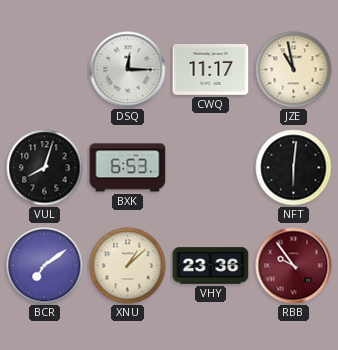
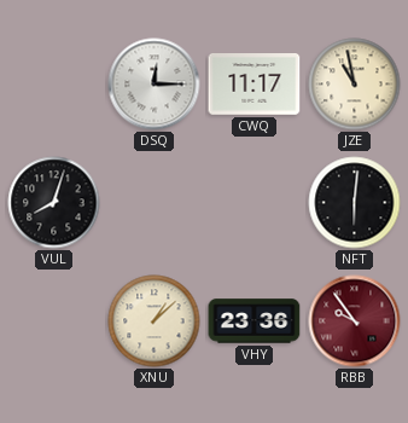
BXK: 6:53 -> none (128, 168)
BCR: 7:09 -> none (45, 266)
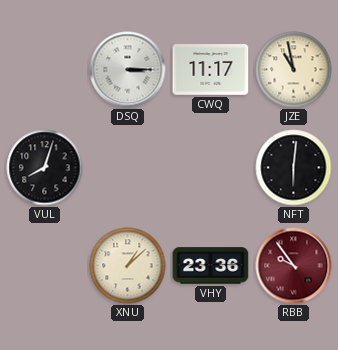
DSQ: 12:15 -> 3:15 (128, 70)
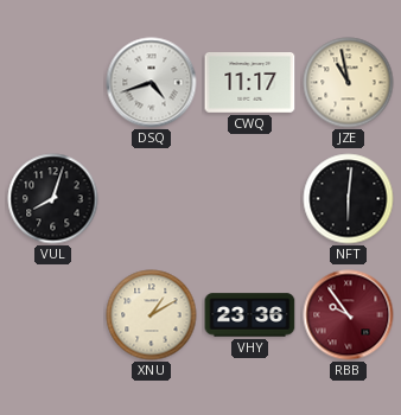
DSQ: 3:15 -> 4:42 (152, 83)
XNU: 1:08 -> 1:10 (152, 315)
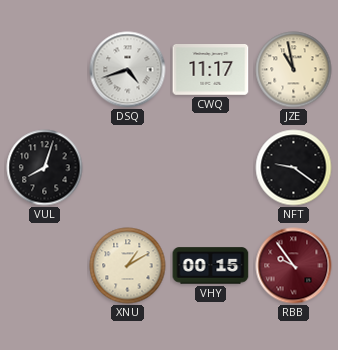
NFT: 6:01 -> 9:21 (294, 168)
VHY: 23:36 -> 00:15 (211, 266)
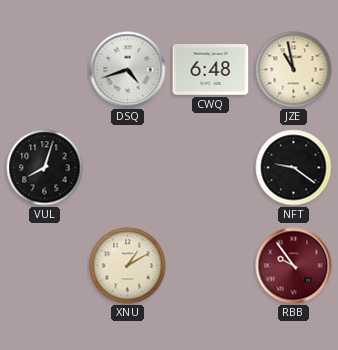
CWQ: 11:17 -> 6:48 (211, 70)
VHY: 00:15 -> none (211, 266)
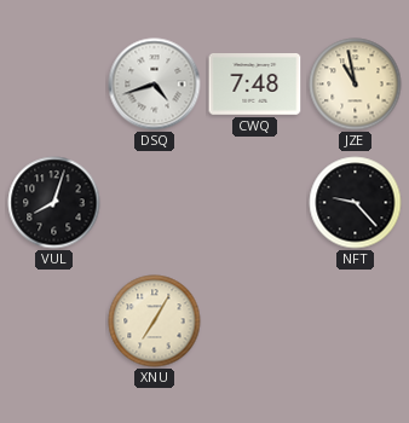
CWQ: 6:48 -> 7:48 (255, 85)
NFT: 9:21 -> 9:23 (356, 203)
XNU: 1:10 -> 7:05 (155, 321)
RBB: 9:54 -> none (294, 266)
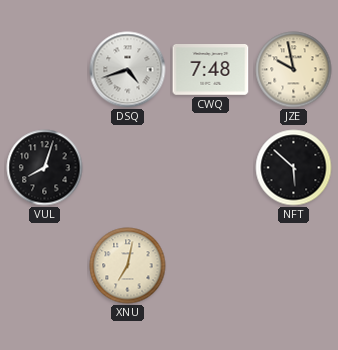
JZE: 10:58 -> 9:58 (294, 70)
NFT: 9:23 -> 5:52 (294, 168)
XNU: 7:05 -> 7:02 (128, 266)
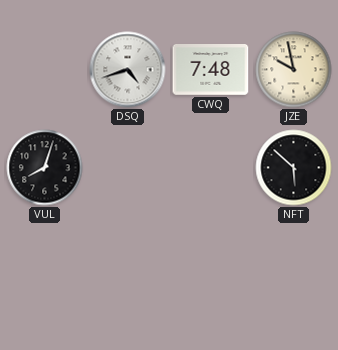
XNU: 7:02 -> none (128, 266)
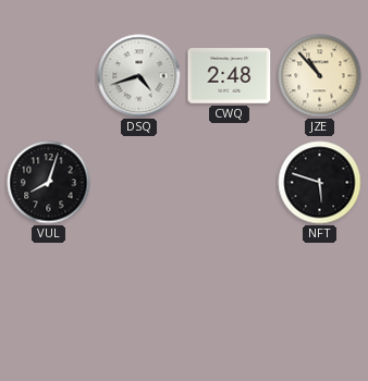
CWQ: 7:48 -> 2:48 (230, 76)
JZE: 9:58 -> 10:53 (320, 76)
NFT: 5:52 -> 5:48 (320, 183)
